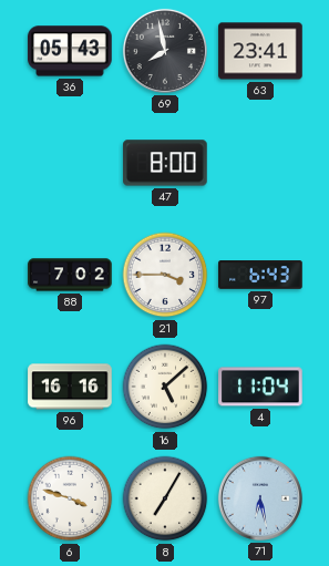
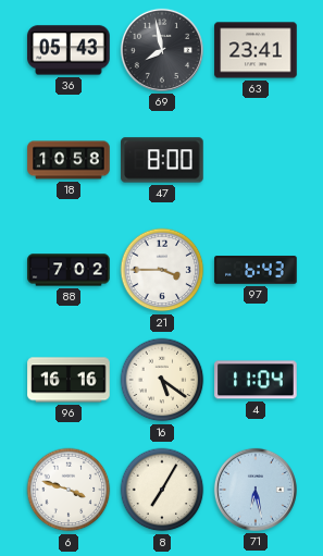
18: none -> 10:58 (69, 160)
16: 5:08 -> 5:21 (162, 380)
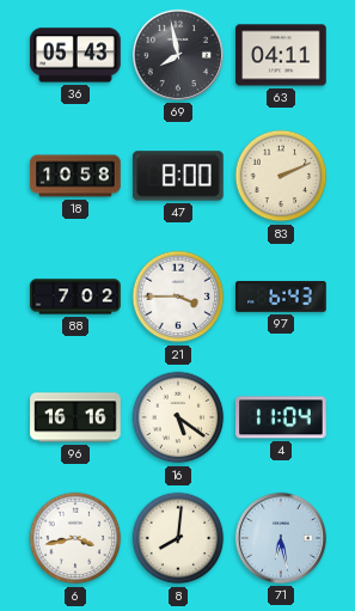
63: 23:41 -> 04:11 (281, 55)
83: none -> 2:11 (281, 176)
6: 3:48 -> 3:43 (75, 538)
8: 7:05 -> 8:01 (178, 538)
